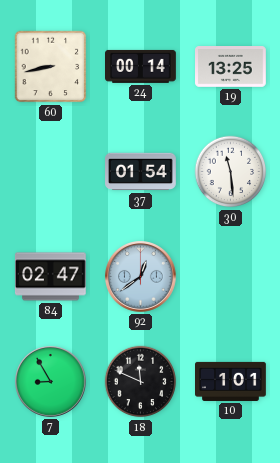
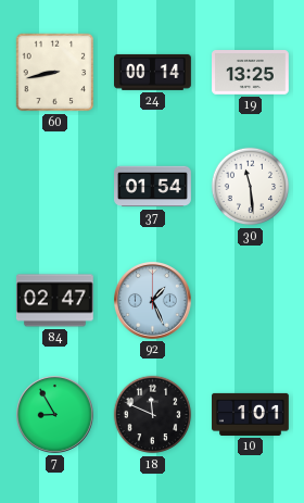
92: 12:39 -> 1:26 (153, 301)
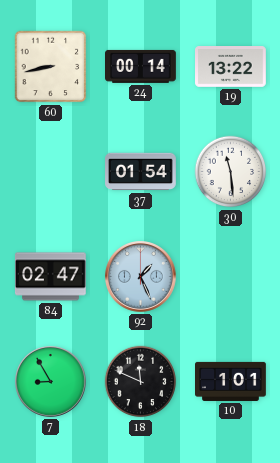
19: 13:25 -> 13:22 (231, 67)
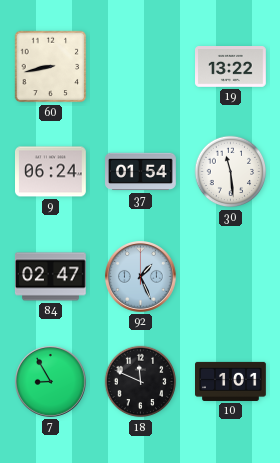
24: 00:14 -> none (141, 66)
9: none -> 06:24 (51, 172)
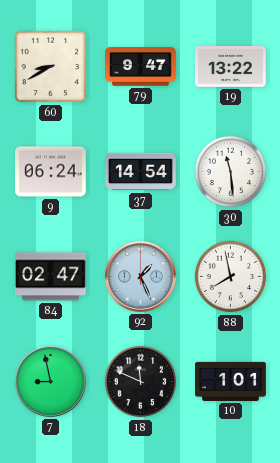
60: 8:43 -> 8:40 (51, 67)
79: none -> 9:47 (141, 67)
37: 01:54 -> 14:54 (141, 172)
88: none -> 7:58 (231, 277)
7: 8:55 -> 8:58 (51, 382)
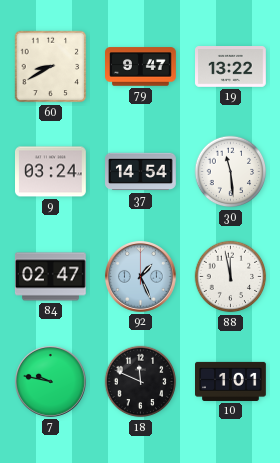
9: 06:24 -> 03:24 (51, 172)
88: 7:58 -> 11:58 (231, 277)
7: 8:58 -> 9:47 (51, 382)
